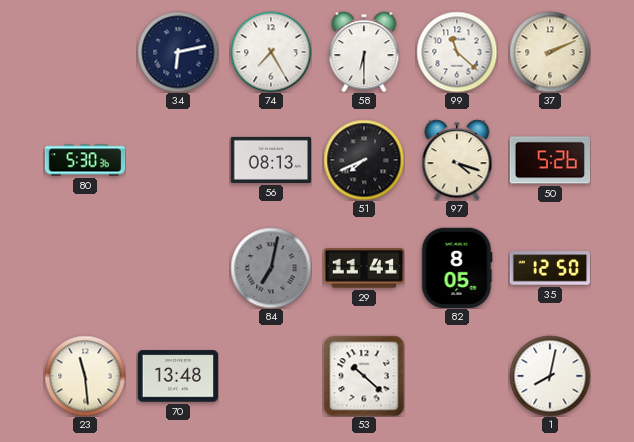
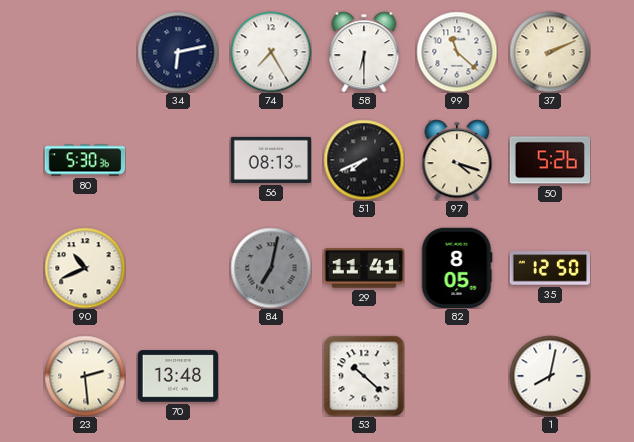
90: none -> 10:41 (85, 268)
23: 11:29 -> 2:29 (85, 376)
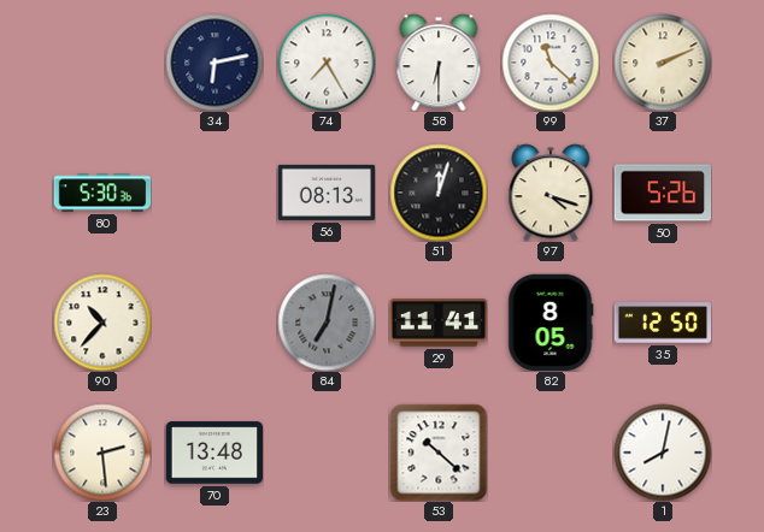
51: 7:41 -> 12:03 (439, 193)
90: 10:41 -> 10:37 (102, 323)
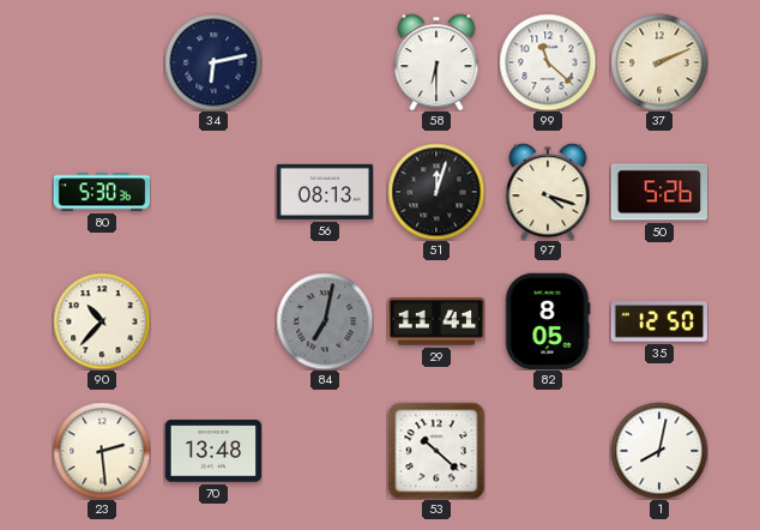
74: 7:25 -> none (327, 63)
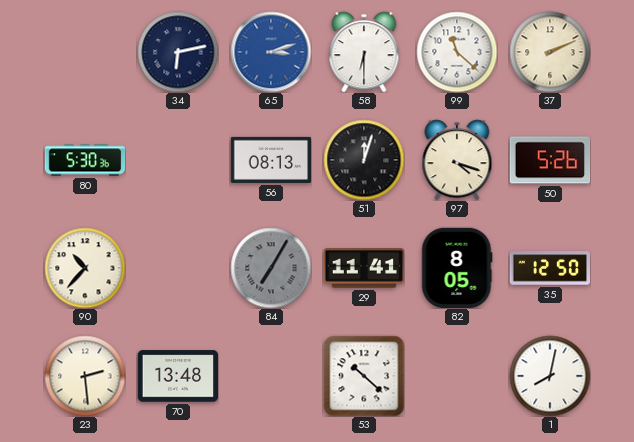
65: none -> 3:12 (271, 52)
84: 7:02 -> 7:05 (271, 268)
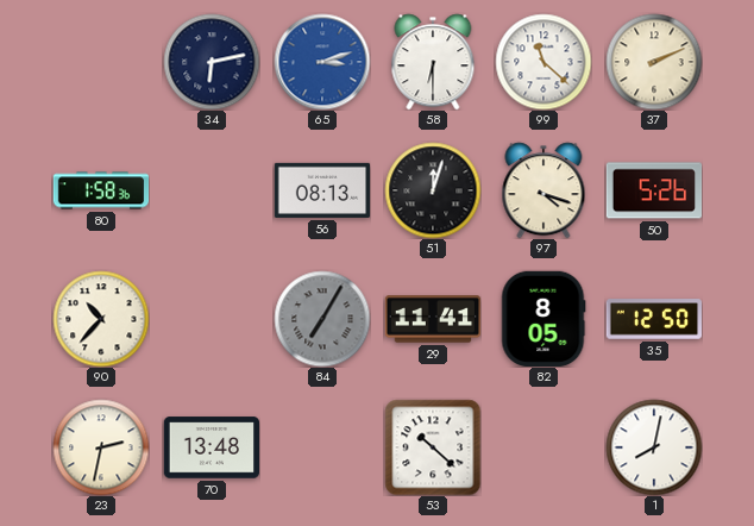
80: 5:30 -> 1:58 (101, 190)
23: 2:29 -> 2:32 (101, 447)
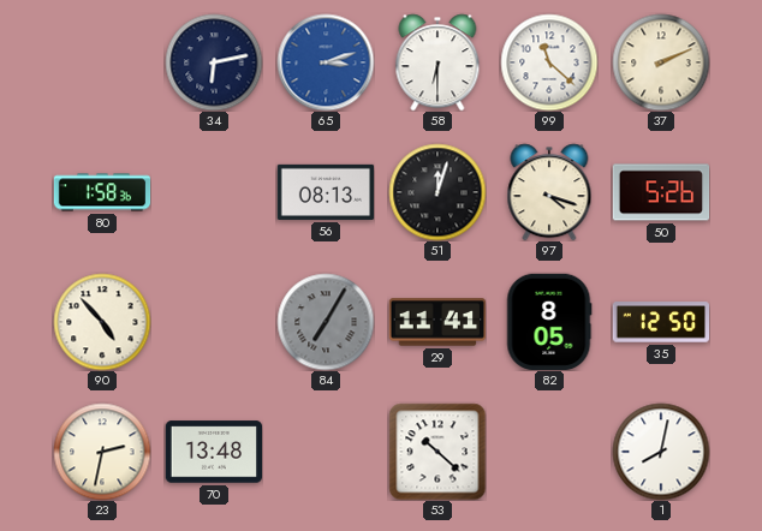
90: 10:37 -> 4:53 (102, 322)
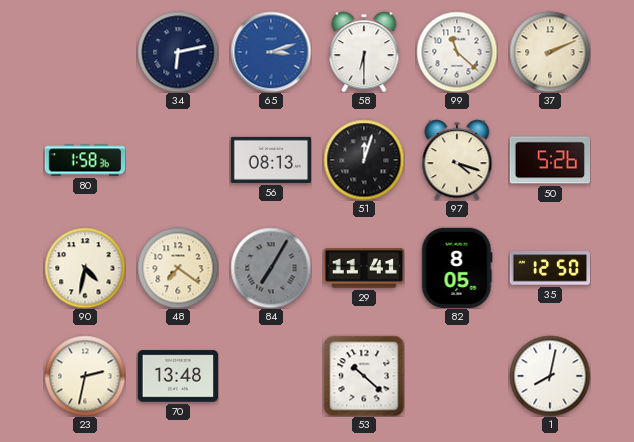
90: 4:53 -> 4:32 (85, 268)
48: none -> 7:21 (178, 268)
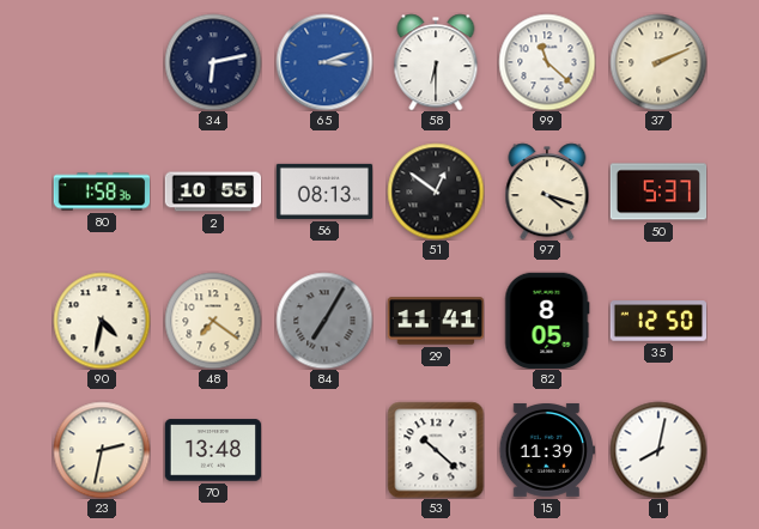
2: none -> 10:55 (213, 191)
51: 12:03 -> 12:51 (436, 191)
50: 5:26 -> 5:37 (658, 191)
15: none -> 11:39 (546, 450)
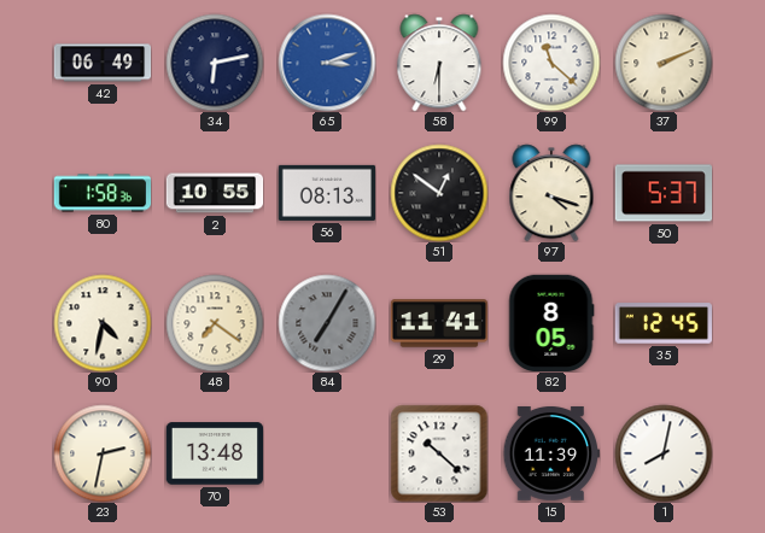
42: none -> 06:49 (103, 63)
35: 12:50 -> 12:45 (664, 323)
